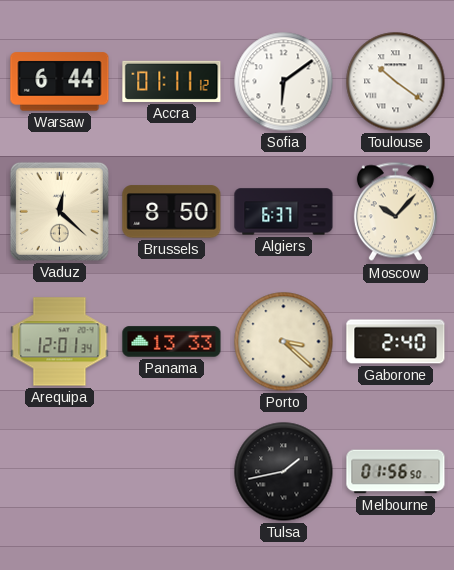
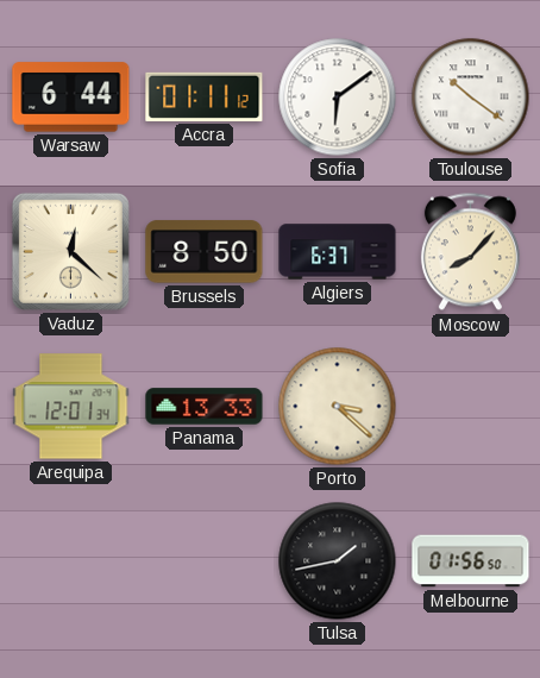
Moscow: 10:07 -> 8:07 (470, 252)
Gaborone: 2:40 -> none (396, 342)
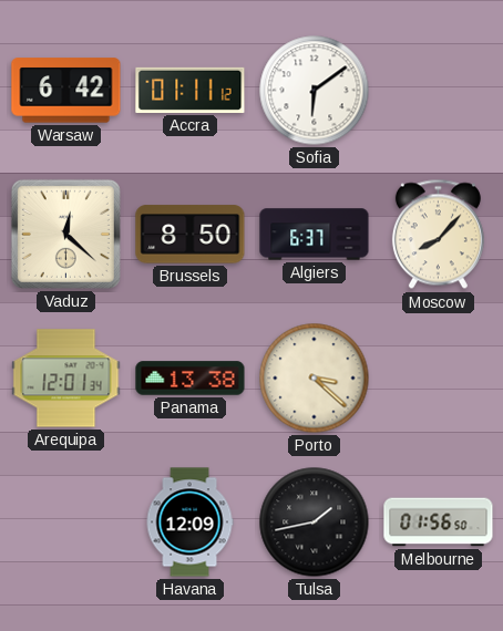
Warsaw: 6:44 -> 6:42 (66, 91)
Toulouse: 10:21 -> none (471, 98)
Panama: 13:33 -> 13:38 (191, 379)
Havana: none -> 12:09 (189, 523)
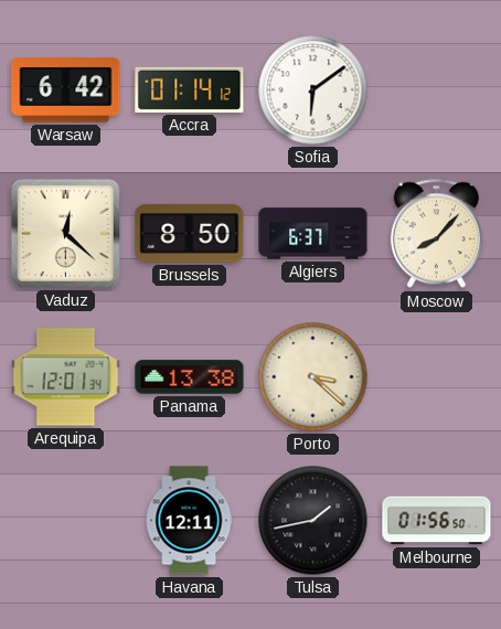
Accra: 01:11 -> 01:14 (190, 89)
Havana: 12:09 -> 12:11 (189, 521)
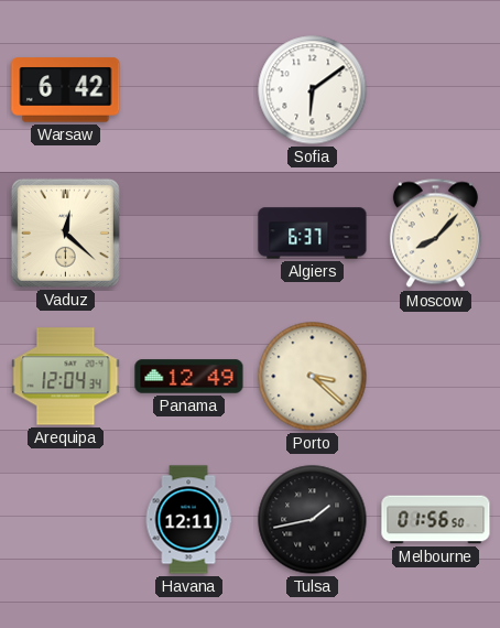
Accra: 01:14 -> none (190, 89)
Brussels: 8:50 -> none (190, 234)
Arequipa: 12:01 -> 12:04 (66, 377)
Panama: 13:38 -> 12:49 (189, 377)
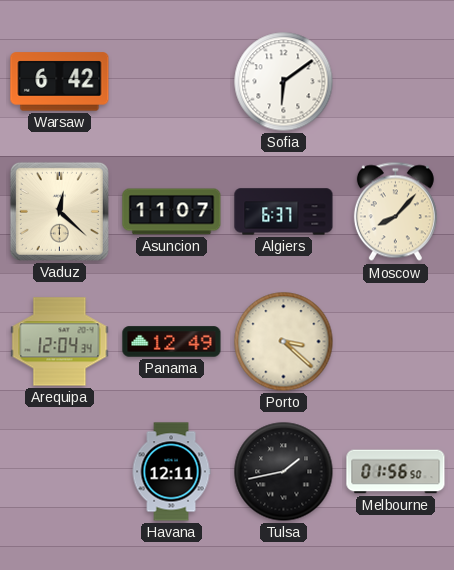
Asuncion: none -> 11:07 (172, 212)
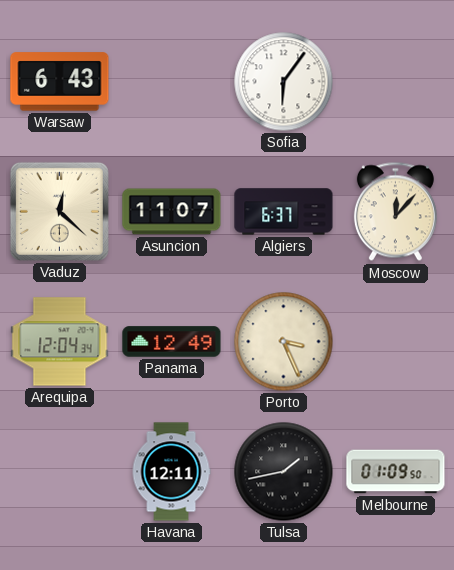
Warsaw: 6:42 -> 6:43 (60, 82)
Sofia: 6:09 -> 6:06 (284, 82)
Moscow: 8:07 -> 12:07 (395, 212)
Porto: 3:22 -> 3:26 (284, 342)
Melbourne: 01:56 -> 01:09 (396, 472)
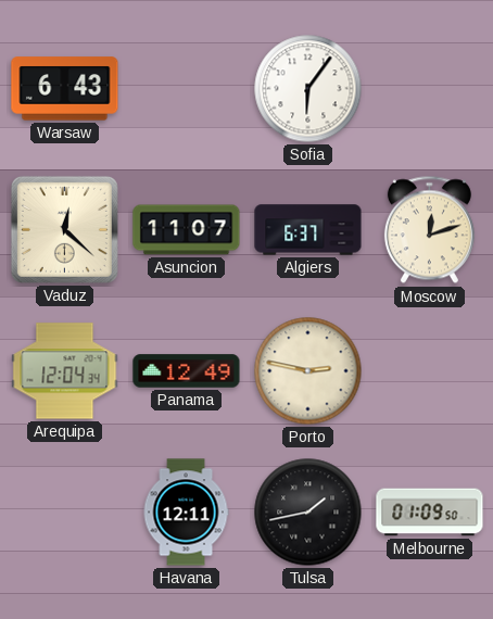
Moscow: 12:07 -> 12:12 (429, 230)
Porto: 3:26 -> 2:47 (308, 371)
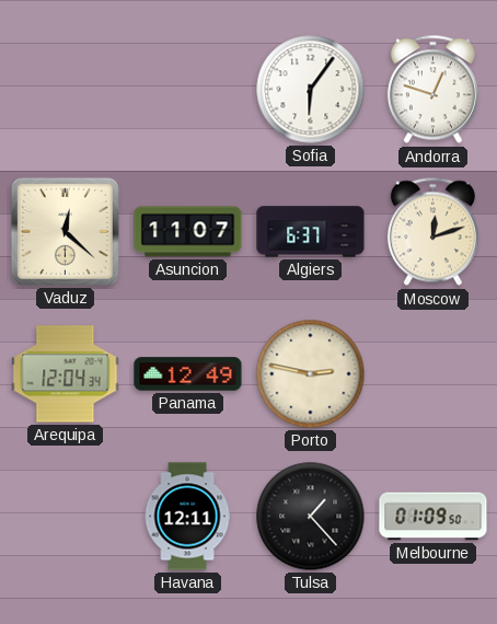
Warsaw: 6:43 -> none (65, 89)
Andorra: none -> 12:48 (432, 90)
Tulsa: 1:43 -> 1:23 (311, 517)
